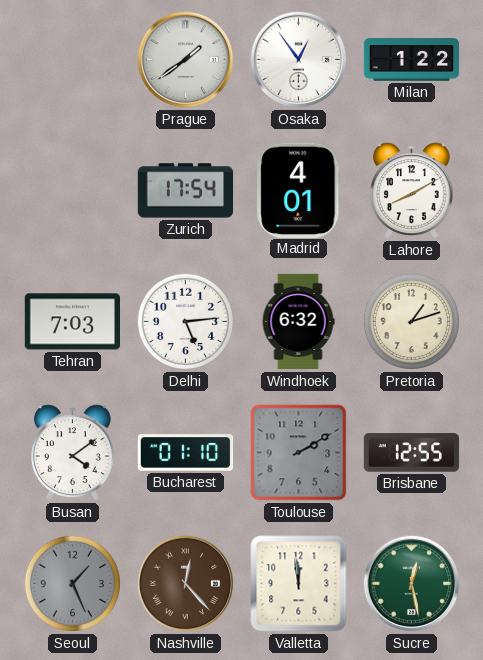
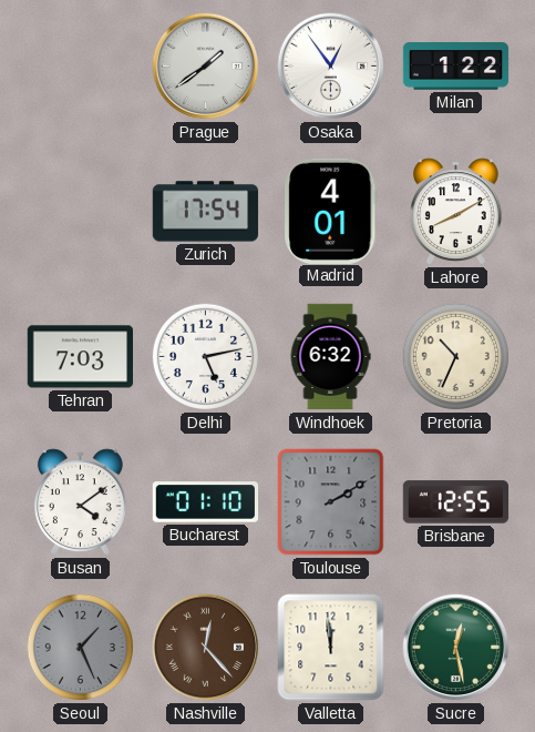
Delhi: 5:14 -> 5:13 (205, 356)
Pretoria: 1:12 -> 10:34 (455, 356)
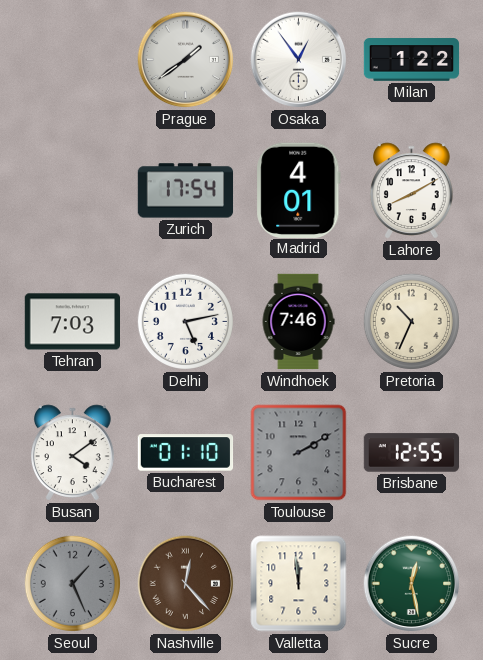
Windhoek: 6:32 -> 7:46 (298, 322)
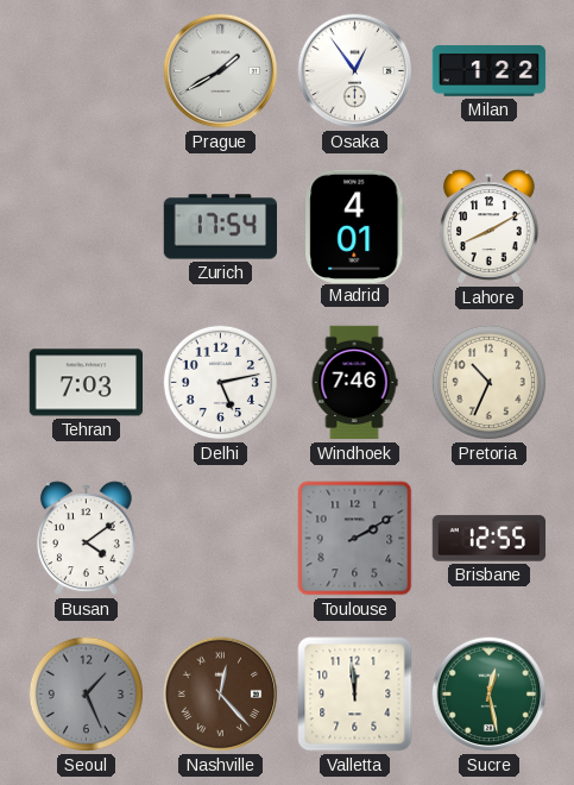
Prague: 1:39 -> 1:40 (221, 71)
Bucharest: 01:10 -> none (186, 453)
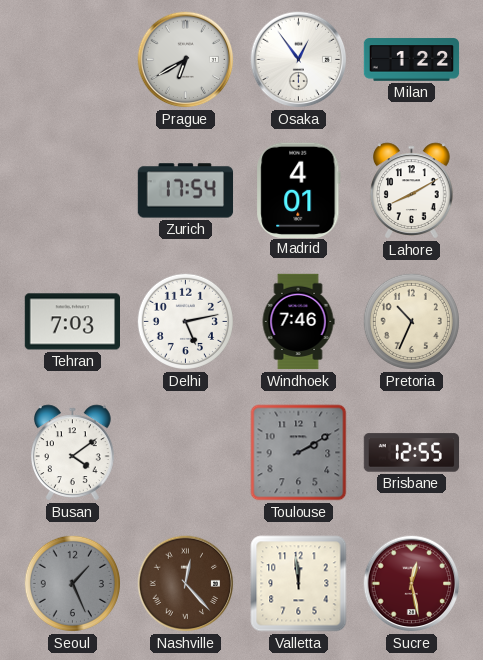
Prague: 1:40 -> 6:40 (186, 60)
Sucre dial: green -> burgundy (412, 584)
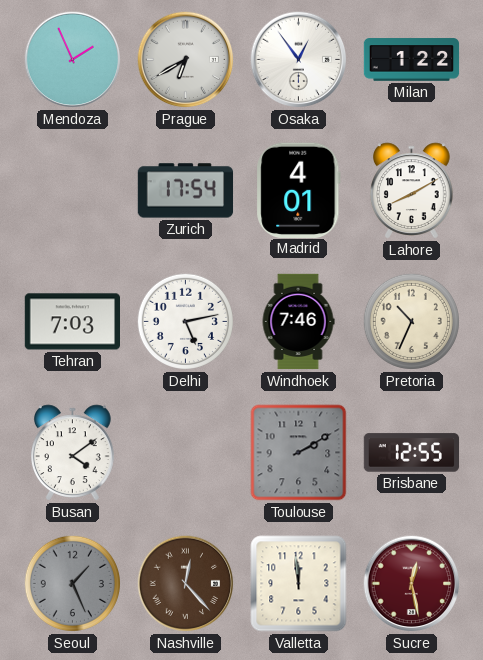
Mendoza: none -> 1:56 (73, 60)
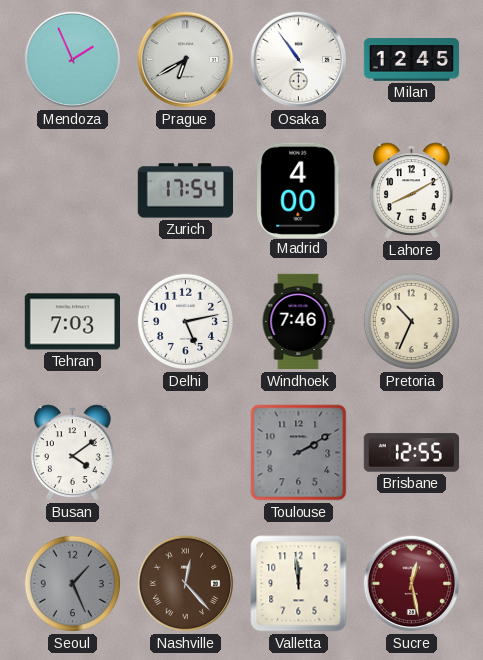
Osaka: 12:54 -> 10:54 (299, 60)
Milan: 1:22 -> 12:45 (412, 60)
Madrid: 4:01 -> 4:00 (299, 190)
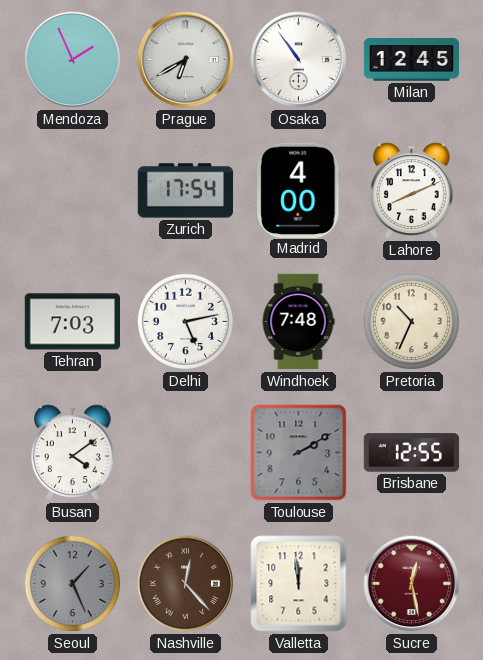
Lahore: 8:10 -> 8:11 (411, 191)
Windhoek: 7:46 -> 7:48 (298, 322)
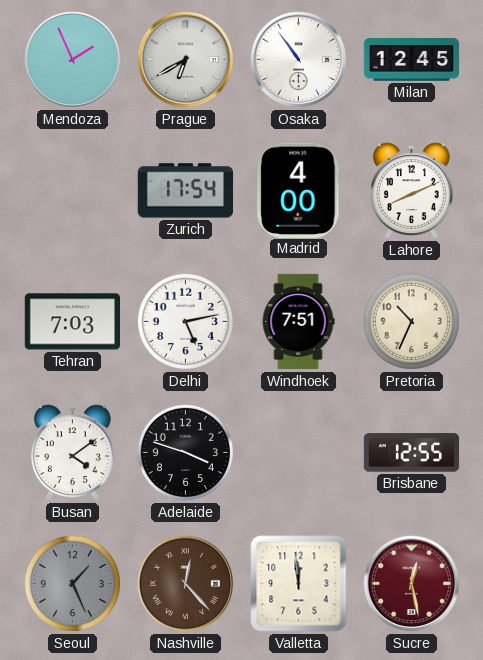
Windhoek: 7:48 -> 7:51 (298, 322)
Adelaide: none -> 3:48 (185, 452)
Toulouse: 2:10 -> none (299, 453)
